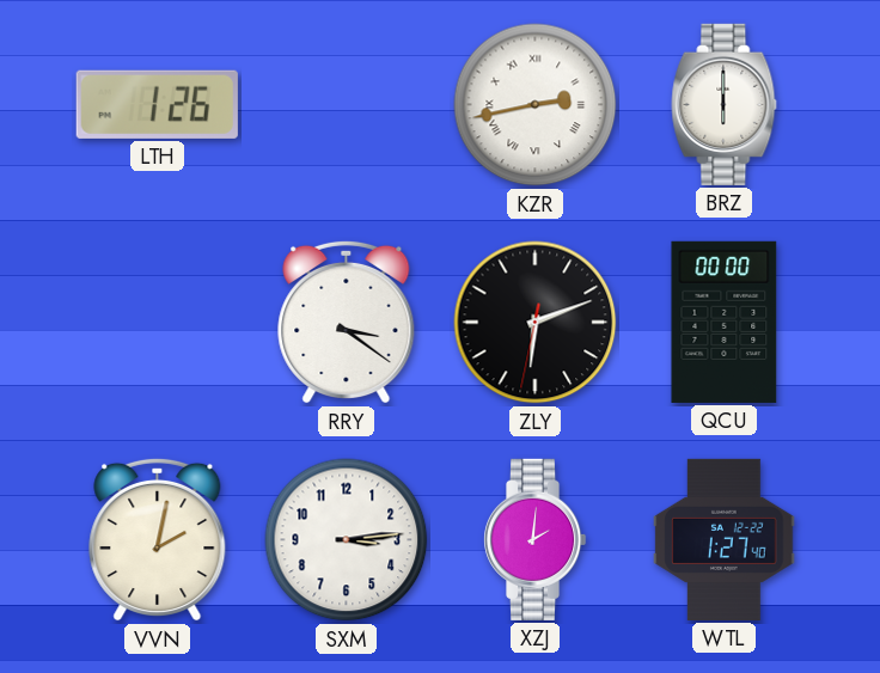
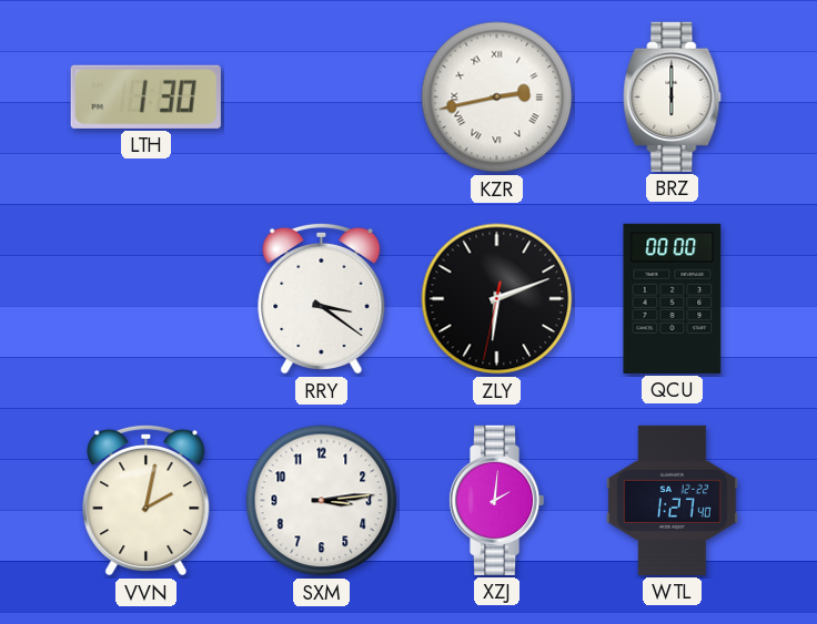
LTH: 1:26 -> 1:30 (145, 96)
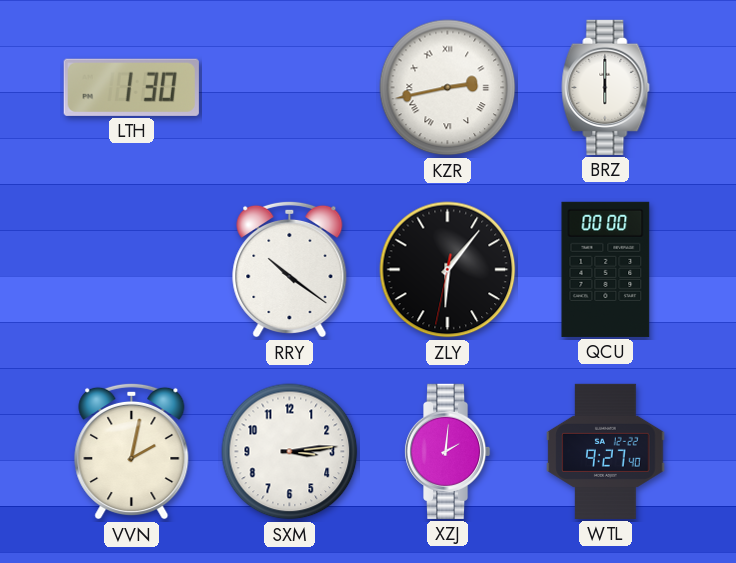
RRY: 3:21 -> 10:21 (290, 269)
ZLY: 6:11 -> 6:06 (448, 270)
WTL: 1:27 -> 9:27 (606, 451)
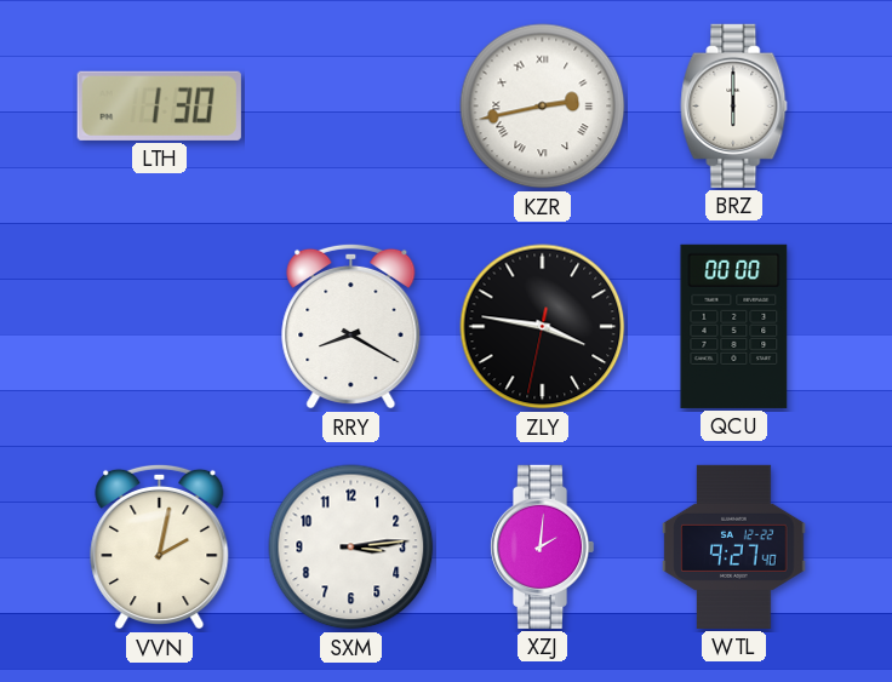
RRY: 10:21 -> 8:20 (351, 326)
ZLY: 6:06 -> 3:46 (543, 327)
